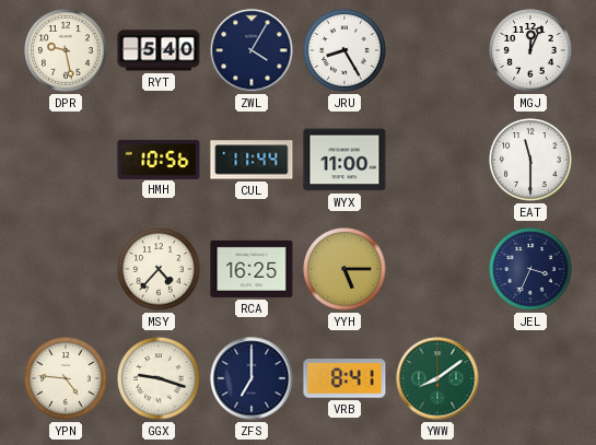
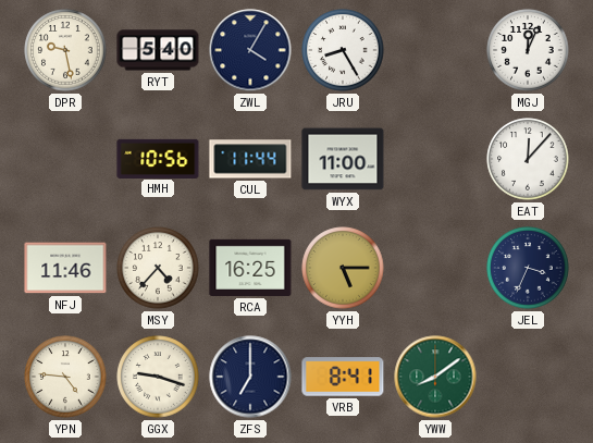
EAT: 11:30 -> 12:07 (528, 159)
NFJ: none -> 11:46 (65, 268)
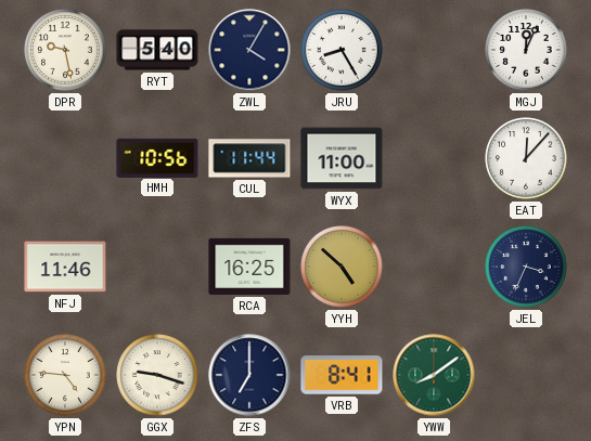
MSY: 4:37 -> none (158, 268)
YYH: 5:15 -> 4:52 (342, 267)
